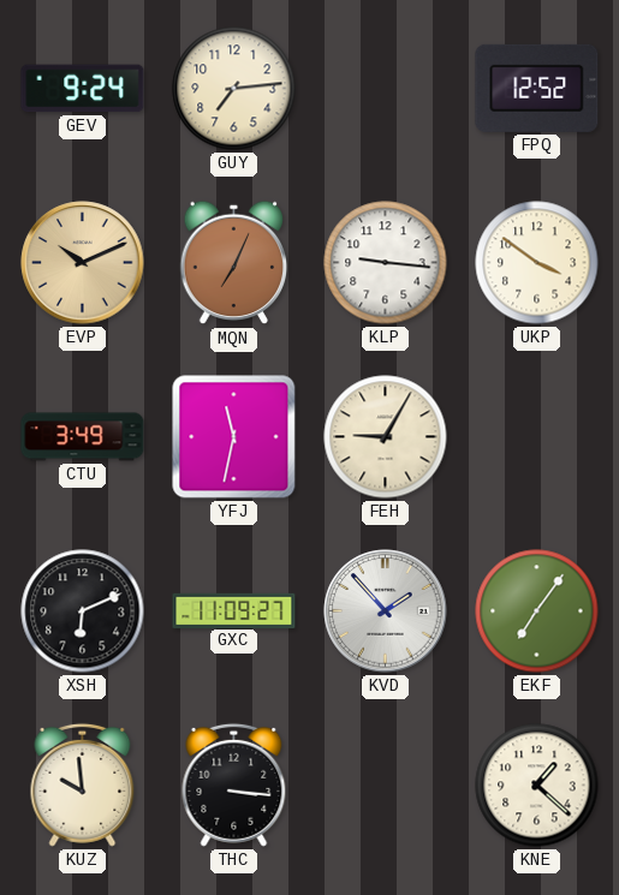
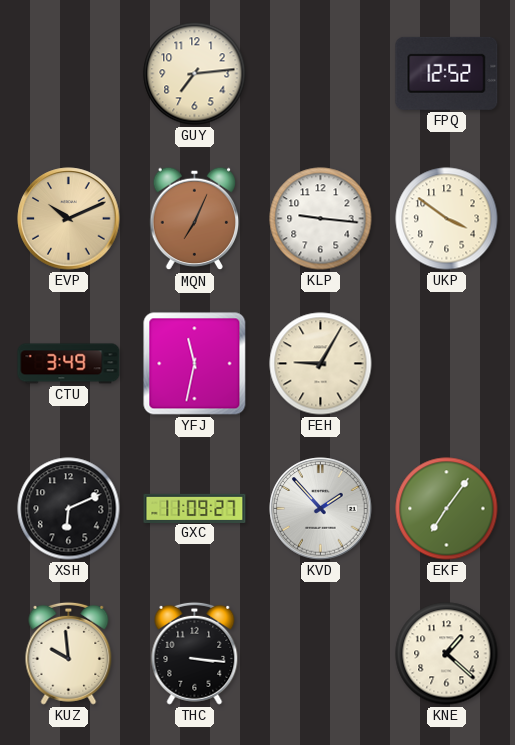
GEV: 9:24 -> none (83, 89)
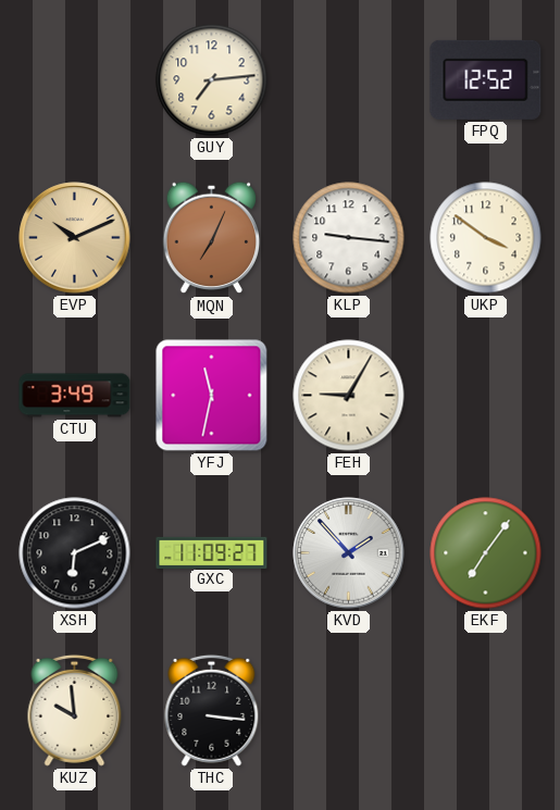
KNE: 1:22 -> none (447, 654)
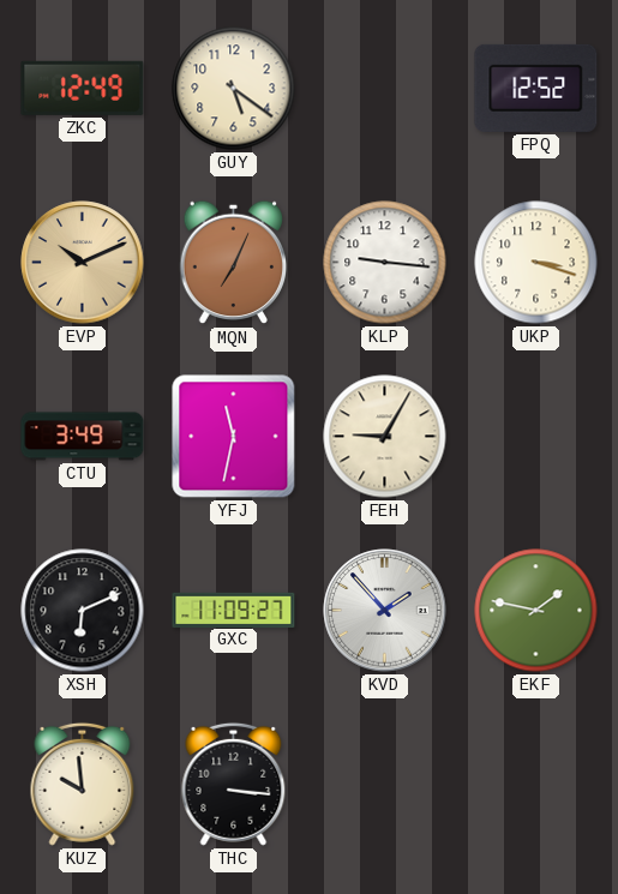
ZKC: none -> 12:49 (83, 88)
GUY: 7:14 -> 5:21 (234, 89)
UKP: 3:51 -> 3:18 (536, 263)
EKF: 7:06 -> 1:47 (536, 611)
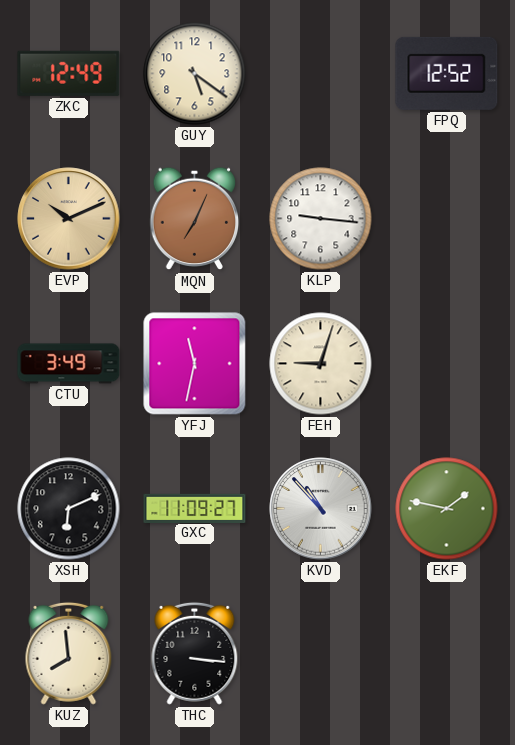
UKP: 3:18 -> none (536, 263)
FEH: 9:05 -> 9:03 (321, 364)
KVD: 1:53 -> 10:53 (321, 509)
KUZ: 9:59 -> 7:59 (69, 653)
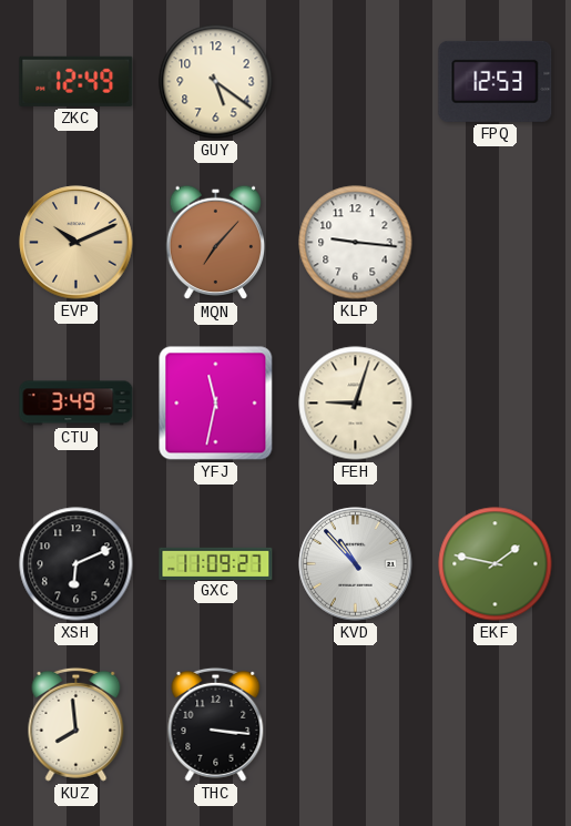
FPQ: 12:52 -> 12:53 (496, 81)
MQN: 7:04 -> 7:07 (216, 243)
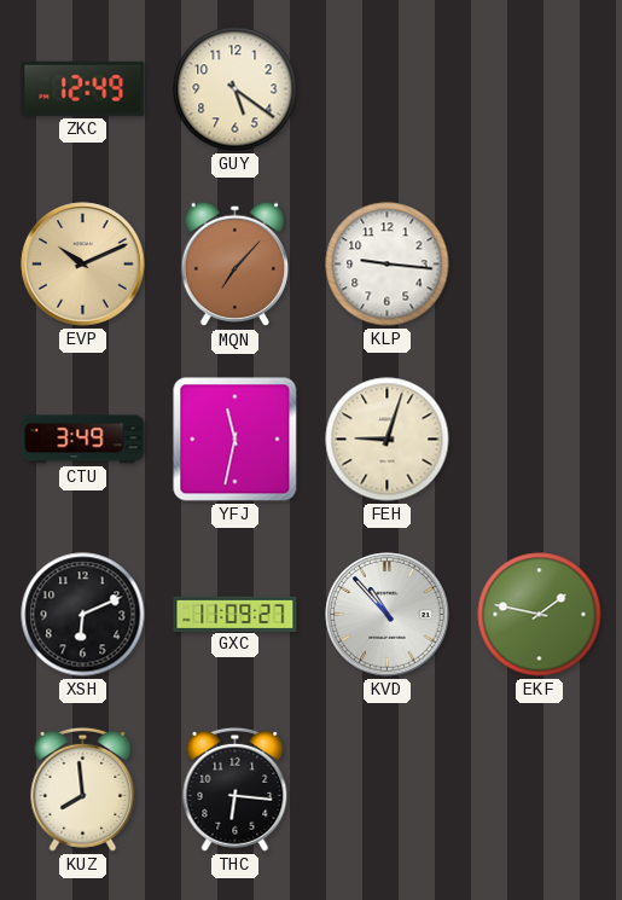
FPQ: 12:53 -> none (496, 81)
THC: 3:16 -> 6:16 (236, 789)
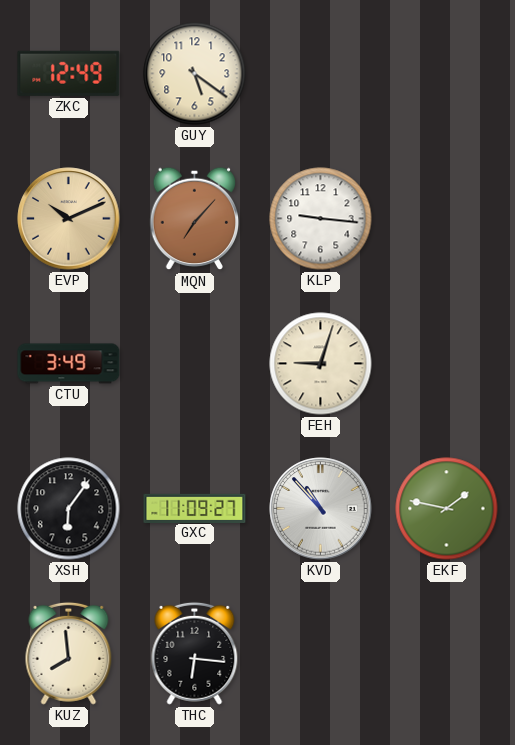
YFJ: 11:32 -> none (236, 440)
XSH: 6:11 -> 6:06 (69, 509)
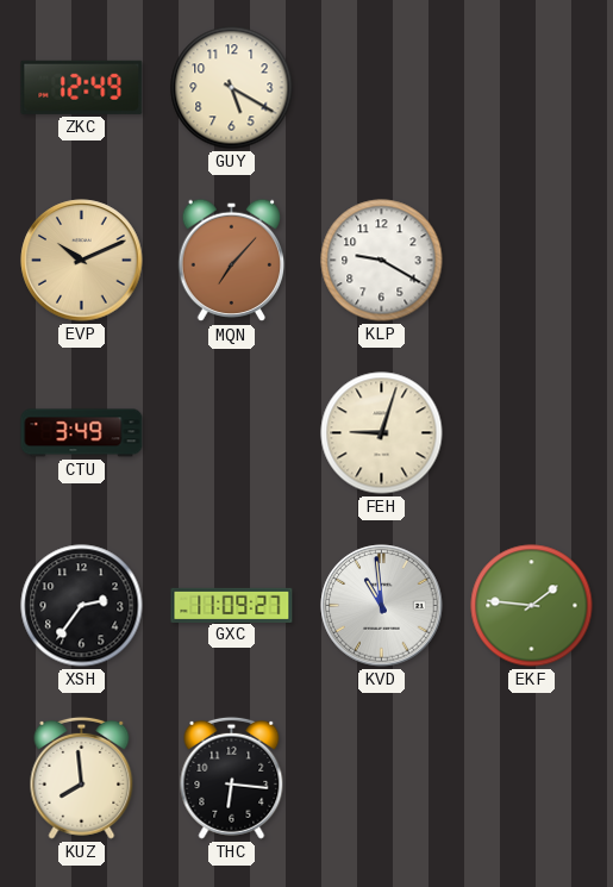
GUY: 5:21 -> 5:20 (232, 88)
KLP: 9:16 -> 9:20 (382, 261)
XSH: 6:06 -> 2:36 (82, 606)
KVD: 10:53 -> 10:59 (382, 606)
EKF: 1:47 -> 1:46 (532, 606)
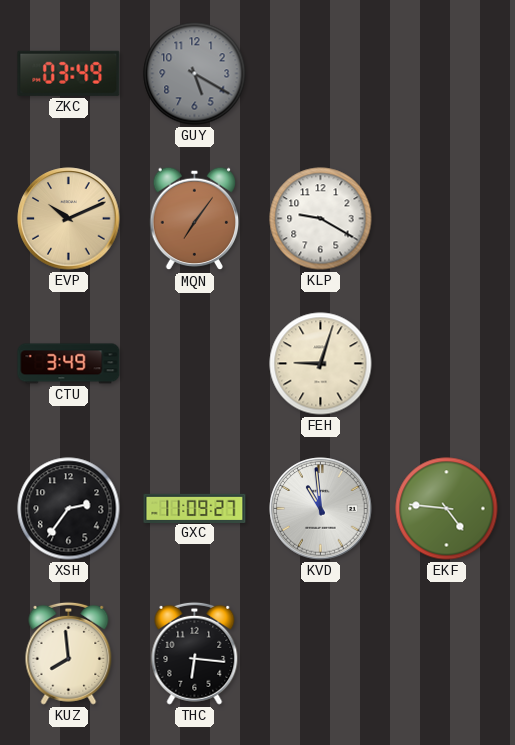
ZKC: 12:49 -> 03:49 (69, 73)
GUY dial: cream -> grey (195, 74)
MQN: 7:07 -> 7:06 (195, 219)
EKF: 1:46 -> 4:46 (447, 509)
